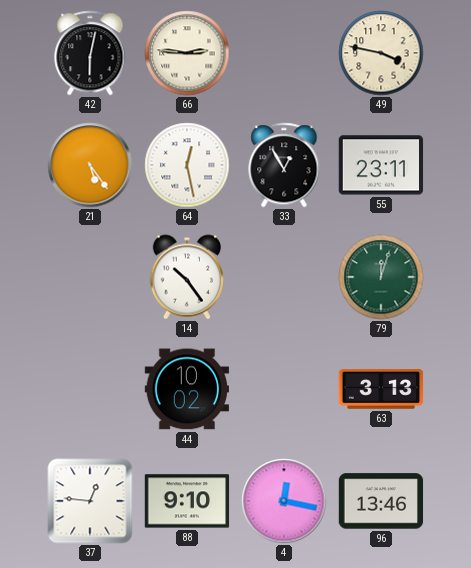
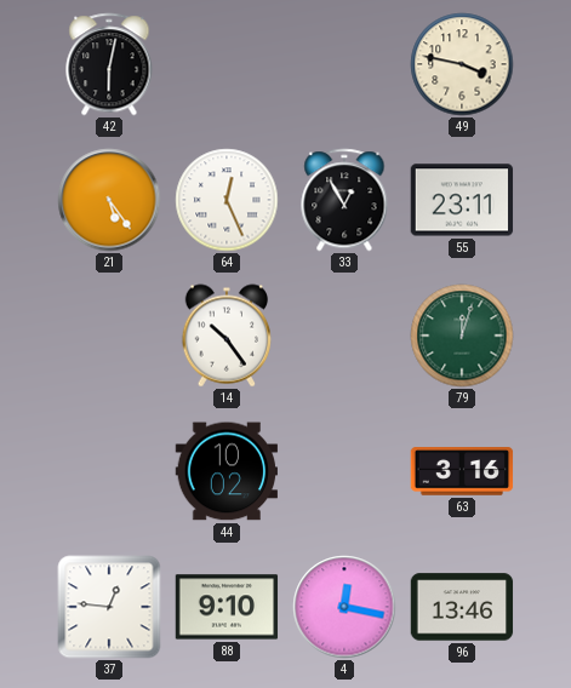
66: 2:46 -> none (187, 53)
64: 12:28 -> 12:26 (227, 200)
63: 3:13 -> 3:16 (462, 471)
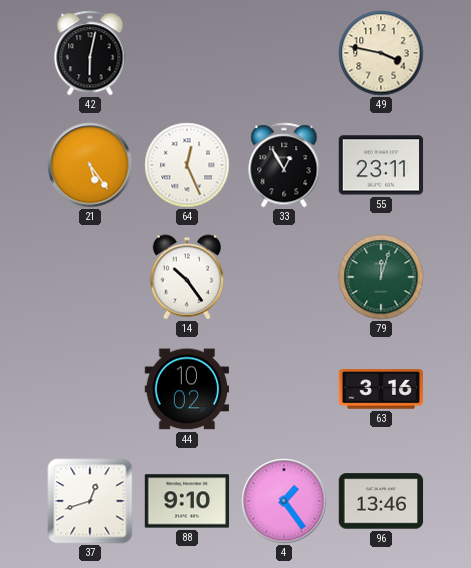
37: 12:46 -> 12:42 (90, 501)
4: 12:17 -> 1:24 (284, 501)
